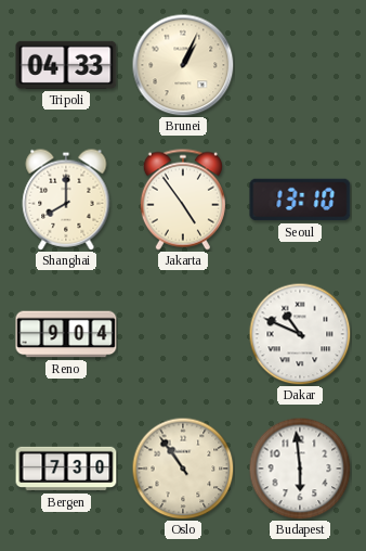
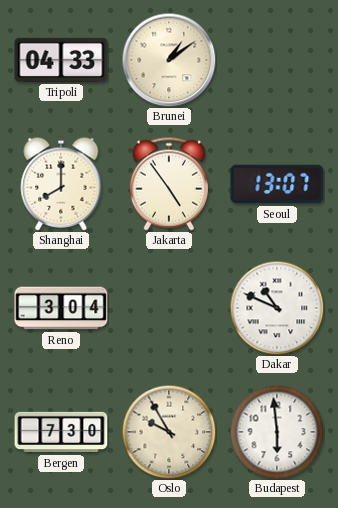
Brunei: 1:04 -> 1:09 (169, 60)
Seoul: 13:10 -> 13:07 (277, 184)
Reno: 9:04 -> 3:04 (61, 308)
Oslo: 10:54 -> 9:55 (169, 432)
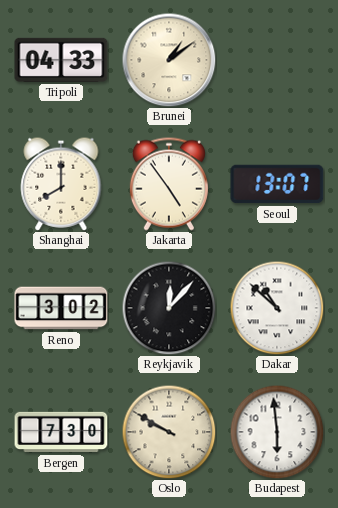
Reno: 3:04 -> 3:02 (61, 308)
Reykjavik: none -> 12:07 (169, 308)
Dakar: 10:49 -> 10:52 (277, 308)
Oslo: 9:55 -> 9:50 (169, 432)
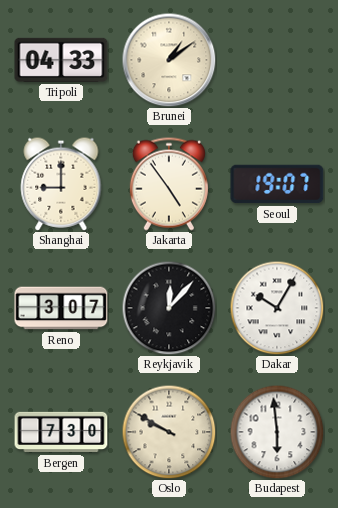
Shanghai: 8:00 -> 9:00 (61, 184)
Seoul: 13:07 -> 19:07 (277, 184)
Reno: 3:02 -> 3:07 (61, 308)
Dakar: 10:52 -> 10:05 (277, 308)
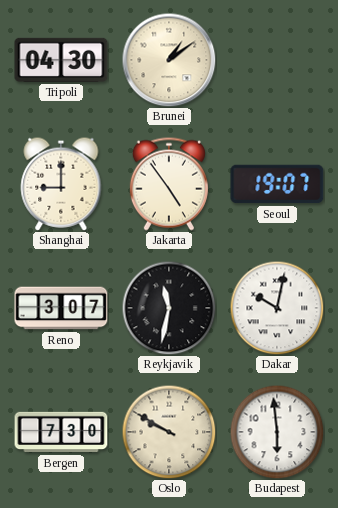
Tripoli: 04:33 -> 04:30 (61, 60)
Reykjavik: 12:07 -> 11:32 (169, 308)
Dakar: 10:05 -> 10:02 (277, 308)
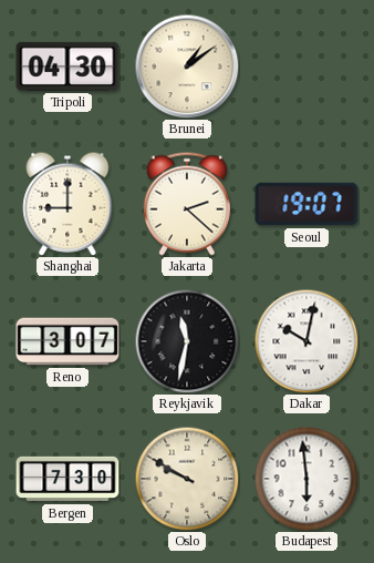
Jakarta: 4:54 -> 2:22 (187, 204)
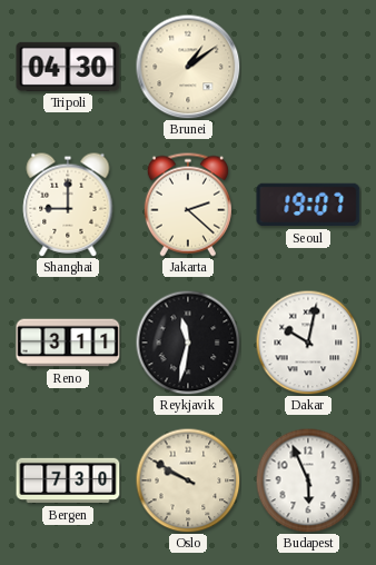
Reno: 3:07 -> 3:11 (68, 343)
Budapest: 5:59 -> 5:56 (308, 480)
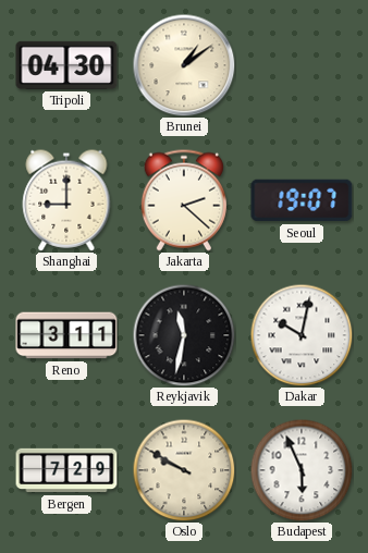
Bergen: 7:30 -> 7:29 (66, 470)
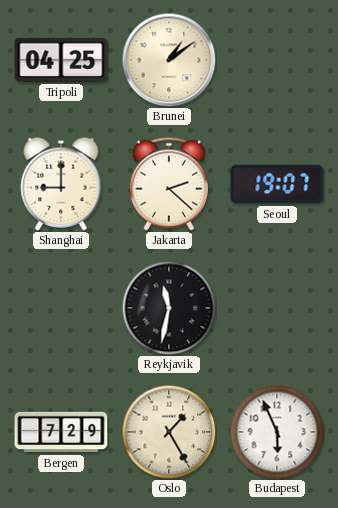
Tripoli: 04:30 -> 04:25 (61, 60)
Reno: 3:11 -> none (66, 335)
Dakar: 10:02 -> none (302, 335)
Oslo: 9:50 -> 1:25 (169, 432)
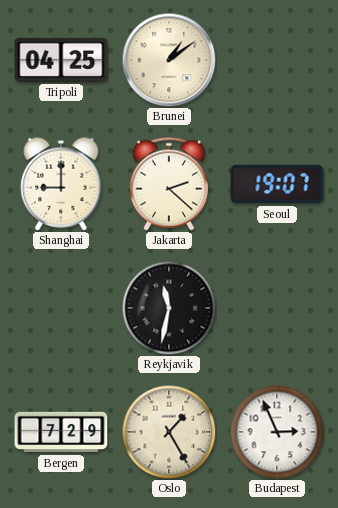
Budapest: 5:56 -> 2:56 (277, 432)
